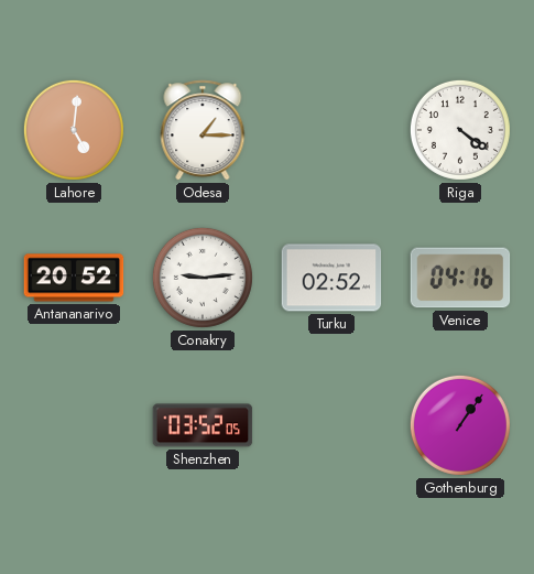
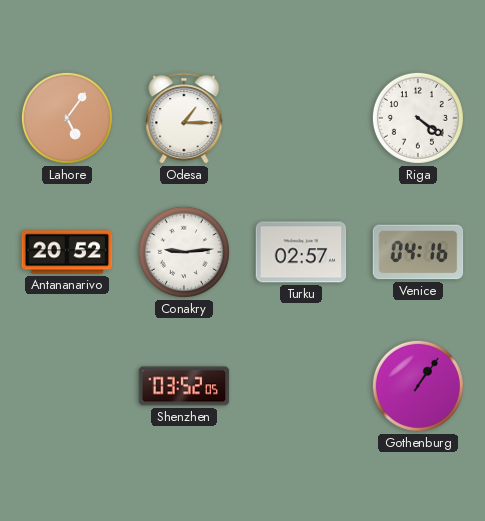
Lahore: 5:01 -> 5:06 (67, 118)
Turku: 02:52 -> 02:57 (301, 252)
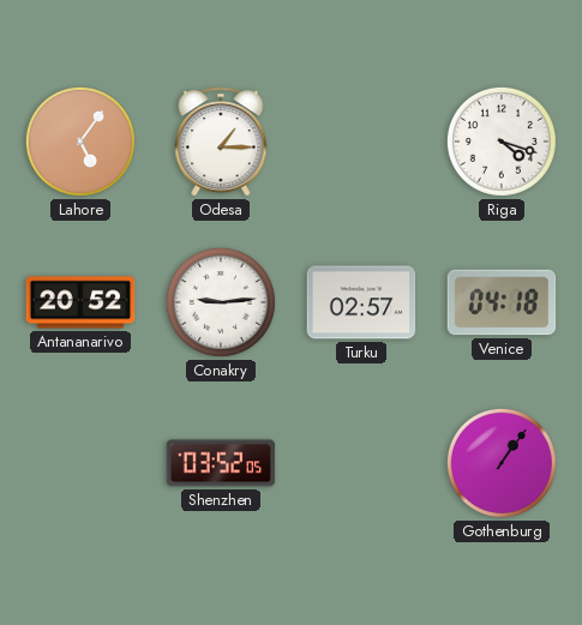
Riga: 4:21 -> 4:18 (502, 142)
Venice: 04:16 -> 04:18 (502, 302)
